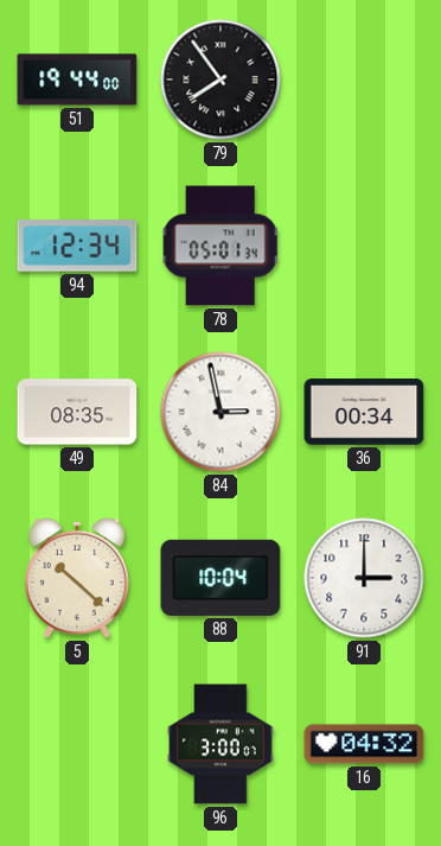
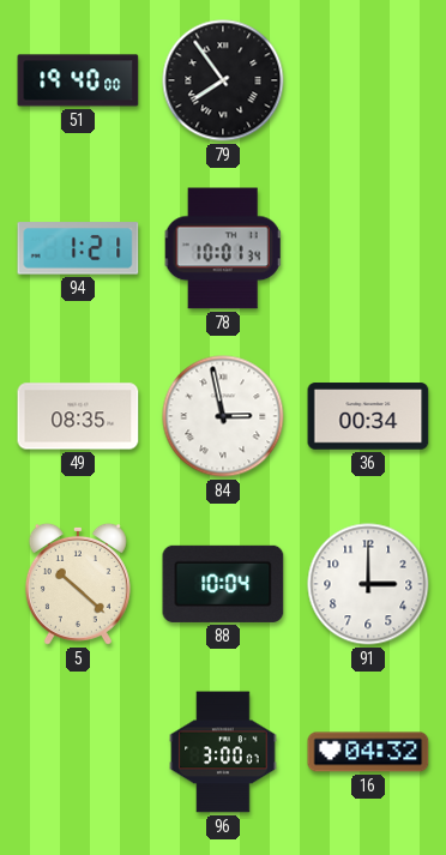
51: 19:44 -> 19:40 (78, 80)
94: 12:34 -> 1:21 (78, 248)
78: 05:01 -> 10:01 (223, 248)
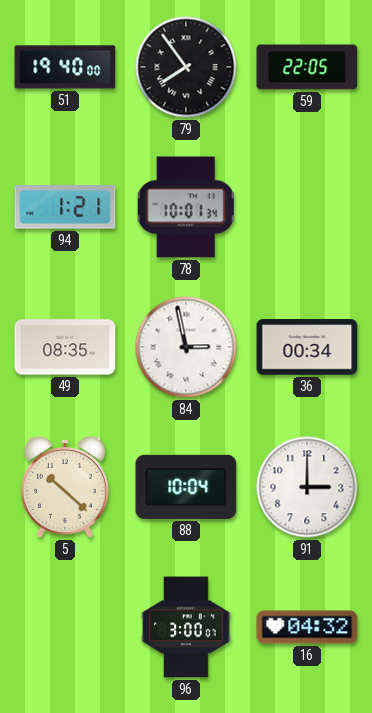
59: none -> 22:05 (307, 67)
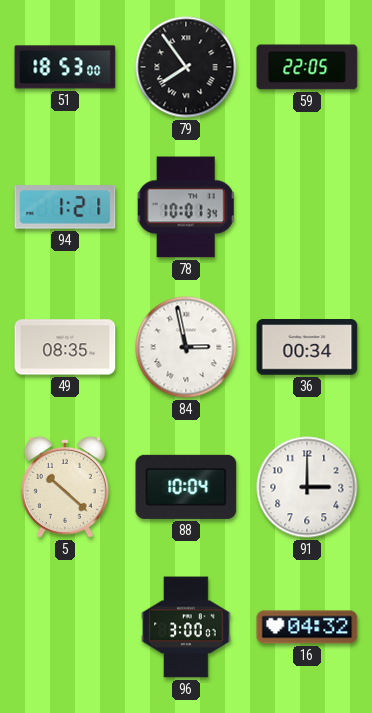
51: 19:40 -> 18:53 (65, 67)
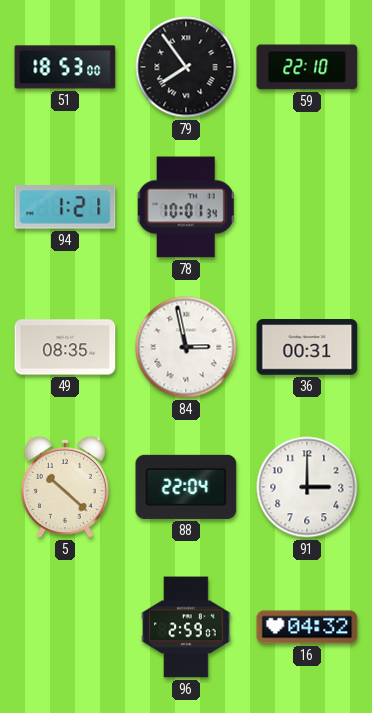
59: 22:05 -> 22:10 (307, 67)
36: 00:34 -> 00:31 (307, 347)
88: 10:04 -> 22:04 (186, 487)
96: 3:00 -> 2:59 (186, 627)
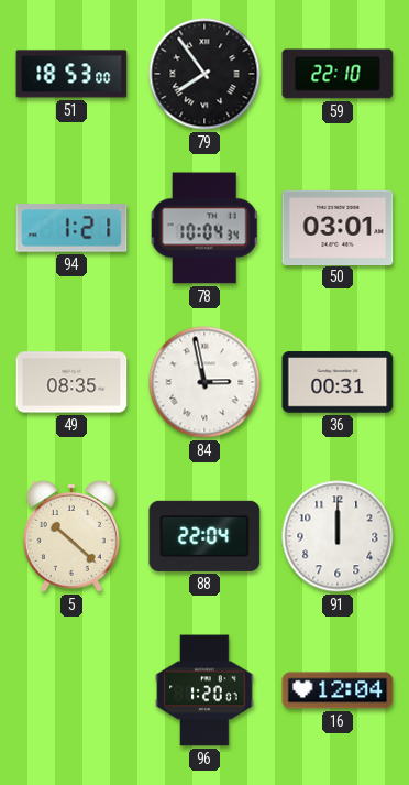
78: 10:01 -> 10:04 (204, 228)
50: none -> 03:01 (338, 227)
91: 3:00 -> 12:00 (338, 536)
96: 2:59 -> 1:20 (204, 690)
16: 04:32 -> 12:04 (338, 690)
